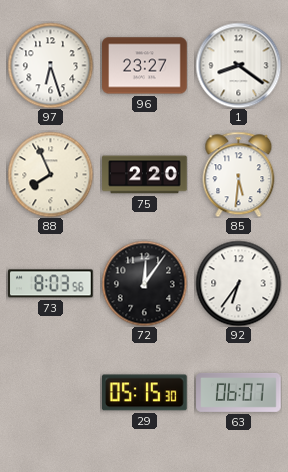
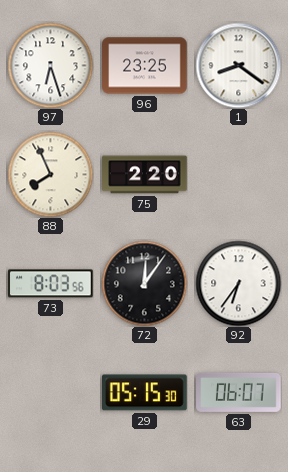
96: 23:27 -> 23:25 (145, 66)
85: 5:31 -> none (239, 174)
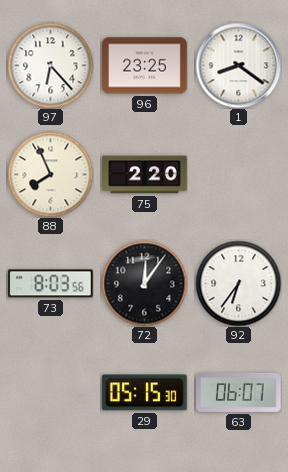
97: 6:27 -> 6:23 (50, 65)
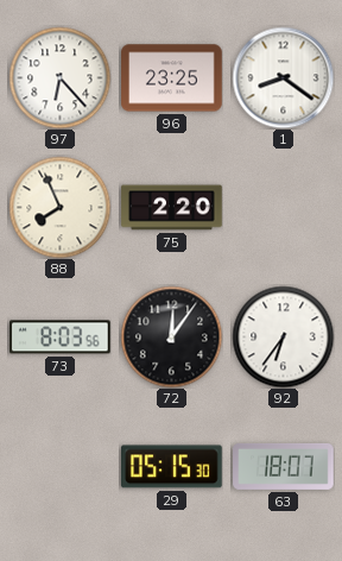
63: 06:07 -> 18:07 (284, 466)
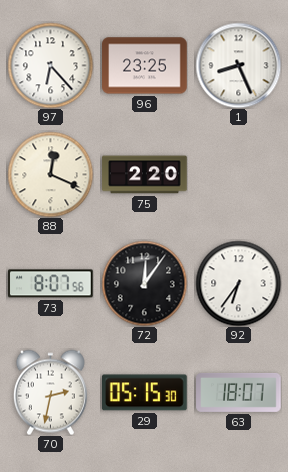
1: 8:21 -> 8:26 (238, 65)
88: 7:56 -> 12:19 (50, 174)
73: 8:03 -> 8:07 (51, 284)
70: none -> 2:32 (50, 392)
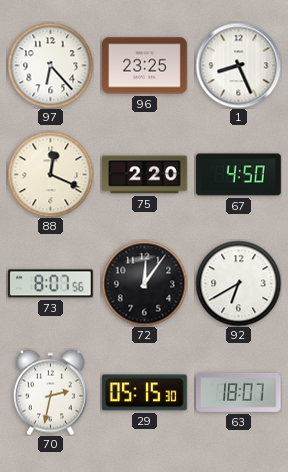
67: none -> 4:50 (239, 175)
92: 6:36 -> 6:40 (238, 283)
